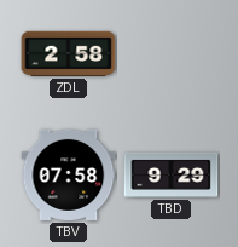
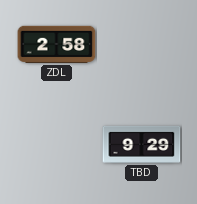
TBV: 07:58 -> none (69, 174)
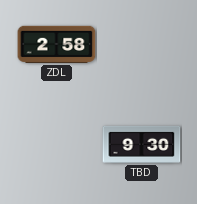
TBD: 9:29 -> 9:30 (142, 144)
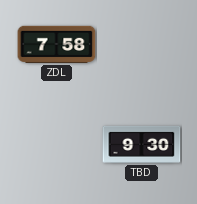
ZDL: 2:58 -> 7:58 (57, 44)
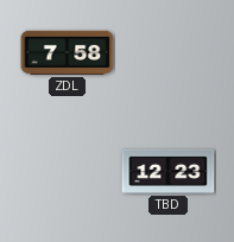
TBD: 9:30 -> 12:23 (169, 171)
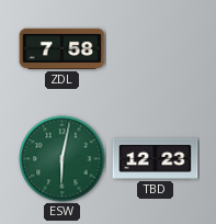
ESW: none -> 6:02 (62, 159)
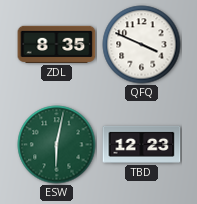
ZDL: 7:58 -> 8:35 (57, 44)
QFQ: none -> 3:49 (142, 45)
